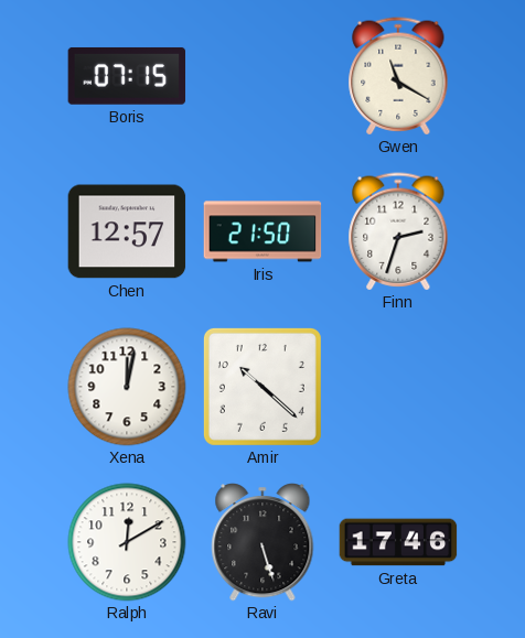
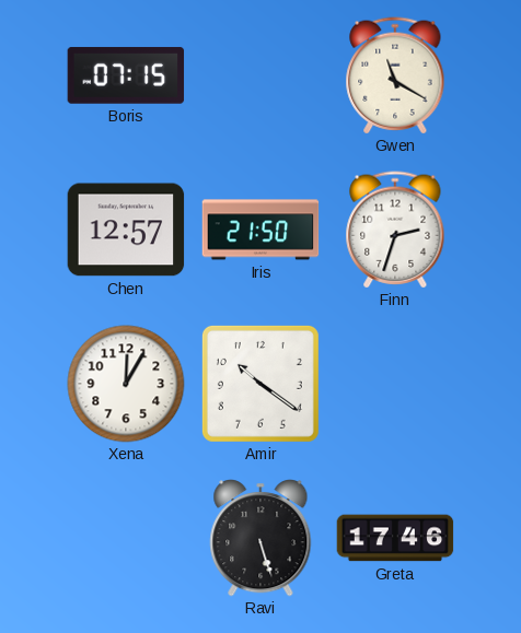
Xena: 12:02 -> 12:05 (126, 384)
Amir: 10:22 -> 10:21 (260, 384)
Ralph: 12:10 -> none (127, 542)
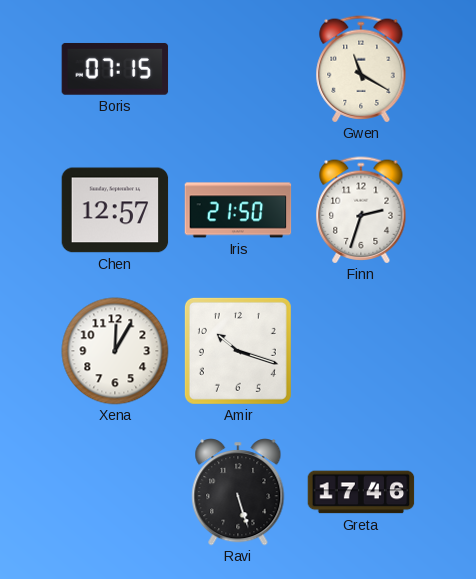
Amir: 10:21 -> 10:18 (238, 351)
